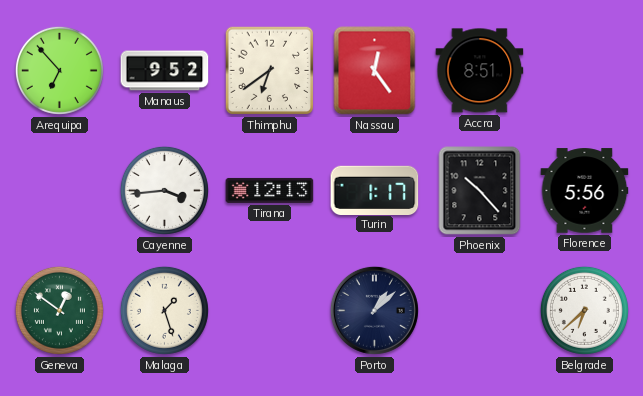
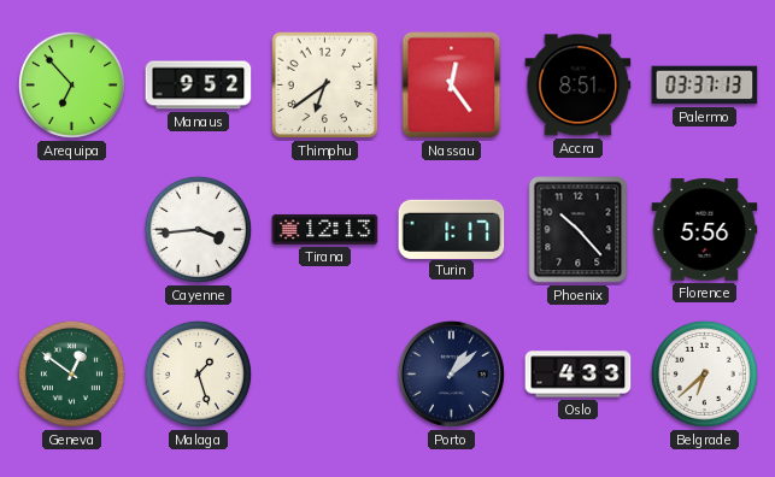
Palermo: none -> 03:37 (705, 86)
Oslo: none -> 4:33 (579, 375)
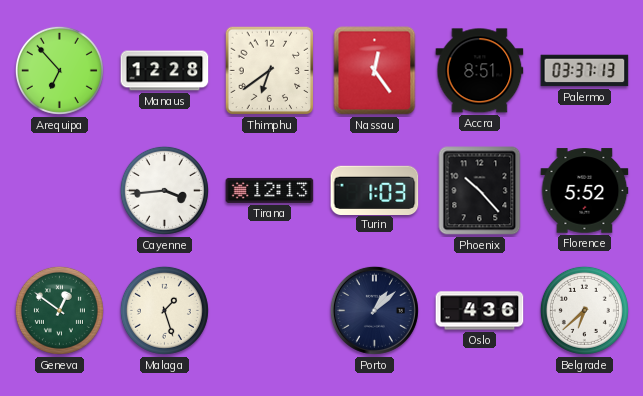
Manaus: 9:52 -> 12:28 (165, 71)
Turin: 1:17 -> 1:03 (375, 190)
Florence: 5:56 -> 5:52 (585, 191)
Oslo: 4:33 -> 4:36 (480, 311)
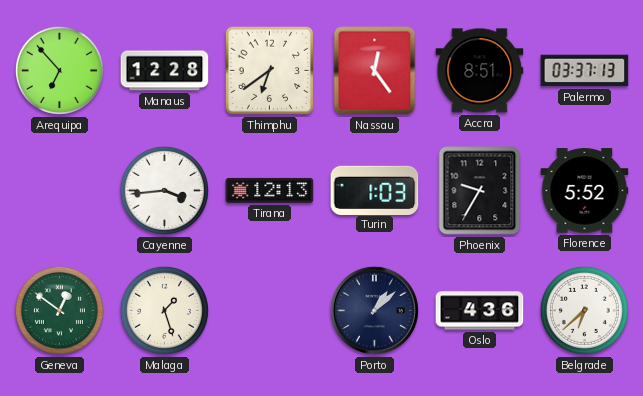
Phoenix: 10:23 -> 9:35 (480, 191)
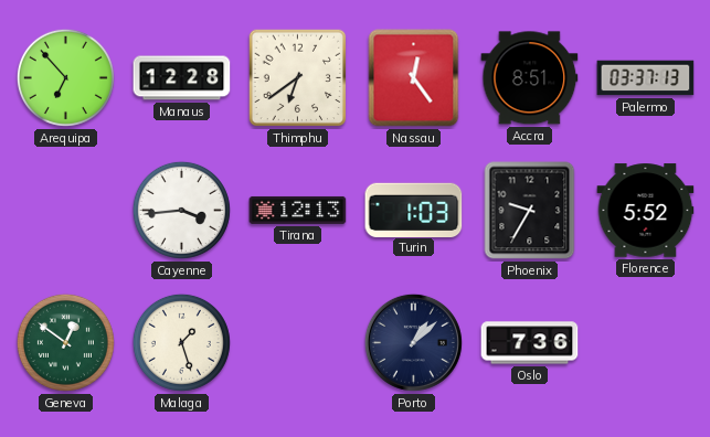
Oslo: 4:36 -> 7:36 (530, 343)
Belgrade: 6:38 -> none (584, 310)
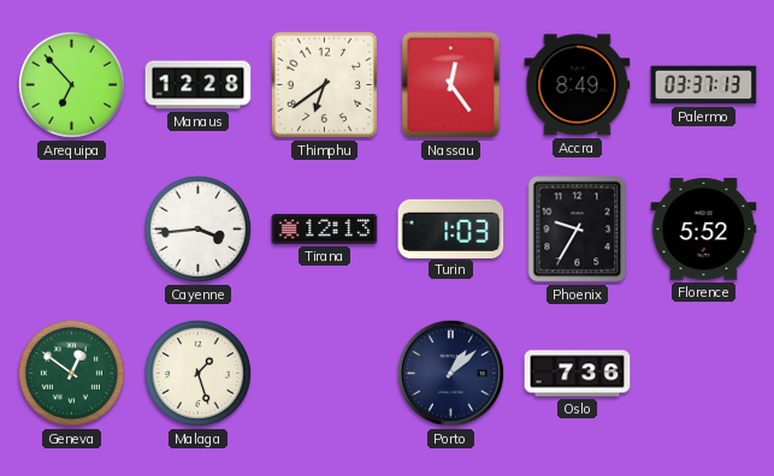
Accra: 8:51 -> 8:49 (578, 85)
